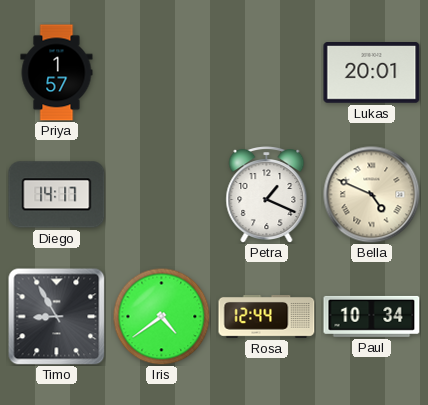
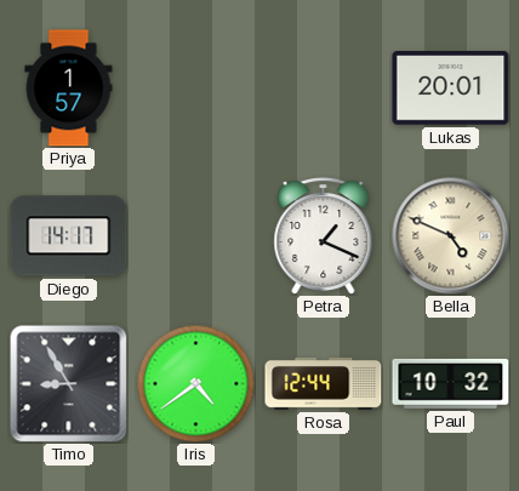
Paul: 10:34 -> 10:32 (451, 383)
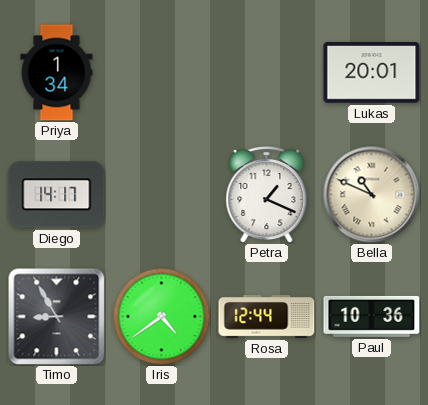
Priya: 1:57 -> 1:34 (57, 73)
Bella: 4:49 -> 10:49 (372, 195)
Paul: 10:32 -> 10:36 (372, 316)
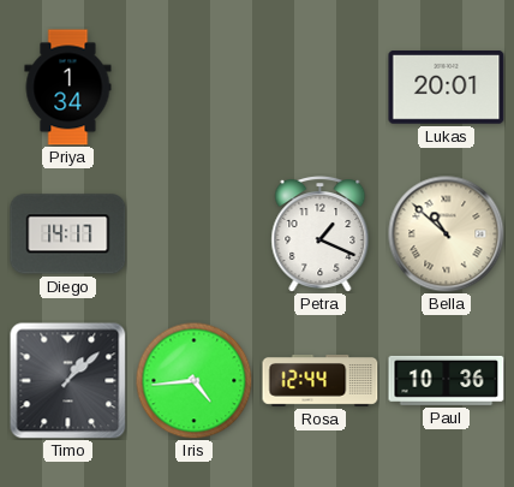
Bella: 10:49 -> 10:52 (447, 234)
Timo: 8:55 -> 1:08 (68, 381)
Iris: 4:39 -> 4:44 (193, 380)
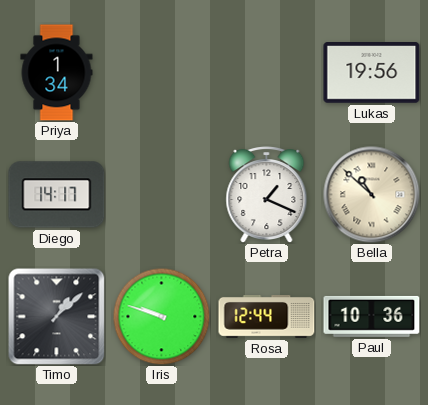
Lukas: 20:01 -> 19:56 (372, 73)
Iris: 4:44 -> 9:48 (161, 316)
